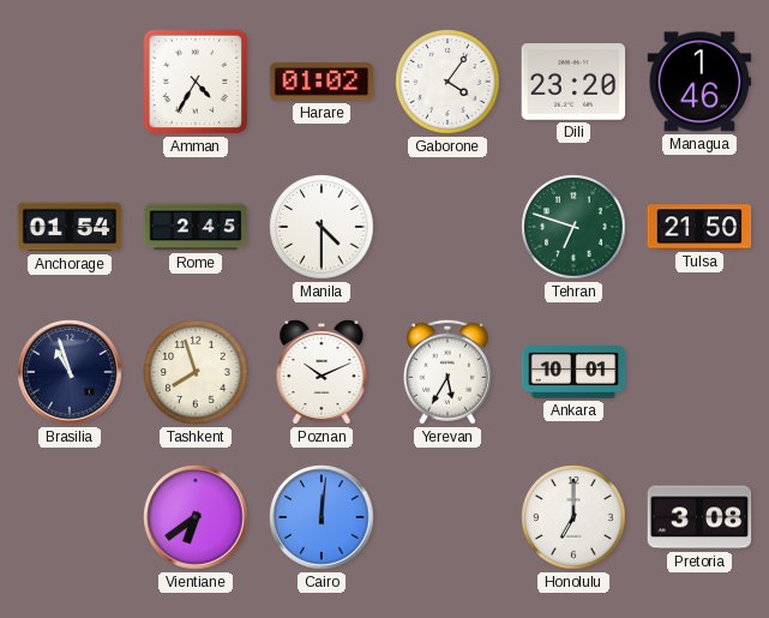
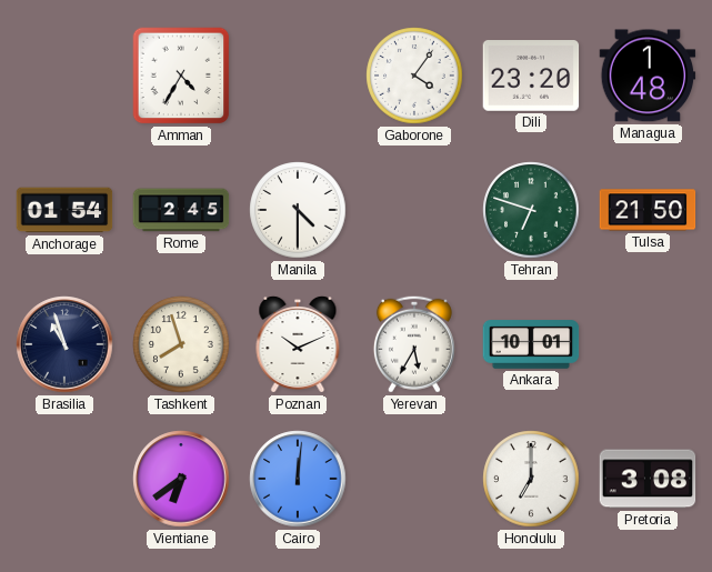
Harare: 01:02 -> none (322, 82)
Managua: 1:46 -> 1:48 (648, 76)
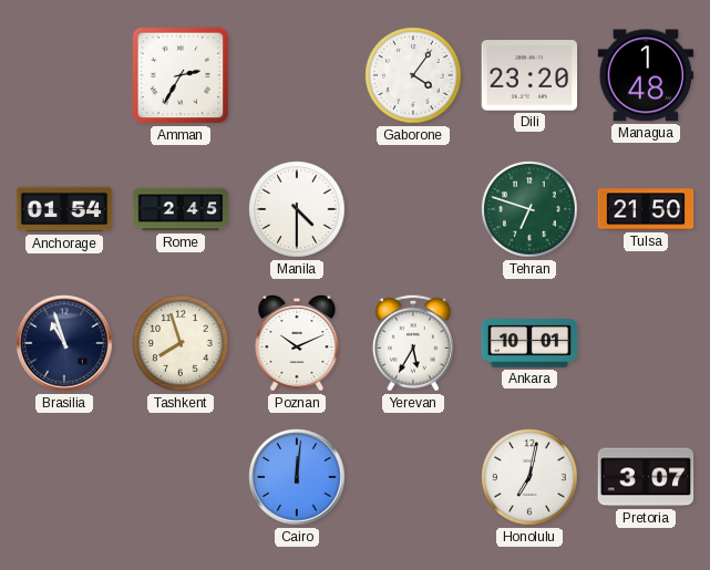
Amman: 4:35 -> 2:35 (181, 75)
Vientiane: 6:39 -> none (181, 479)
Honolulu: 7:00 -> 7:02 (529, 477)
Pretoria: 3:08 -> 3:07 (646, 477)
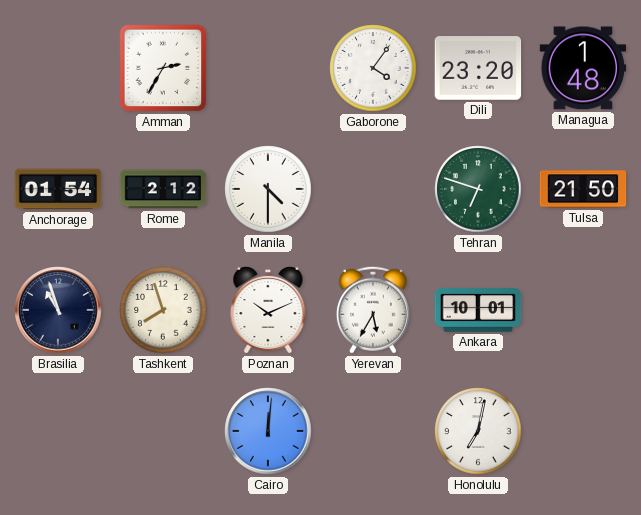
Rome: 2:45 -> 2:12 (163, 189)
Pretoria: 3:07 -> none (646, 477)
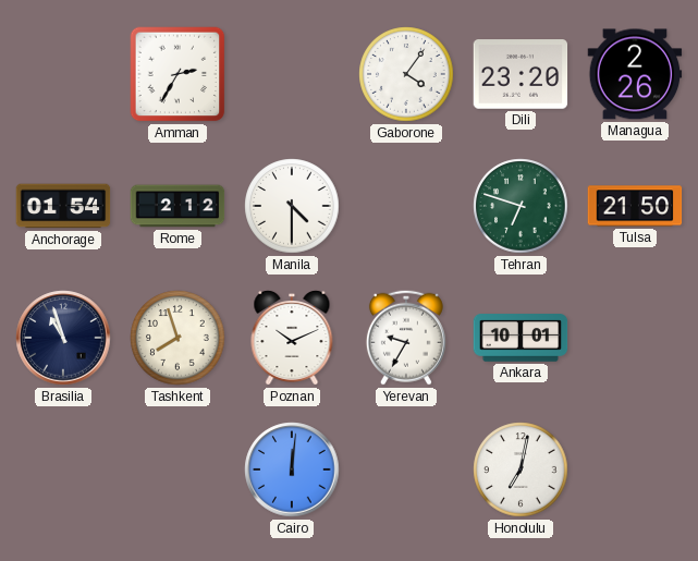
Managua: 1:48 -> 2:26 (635, 74)
Yerevan: 5:35 -> 9:35 (406, 338)
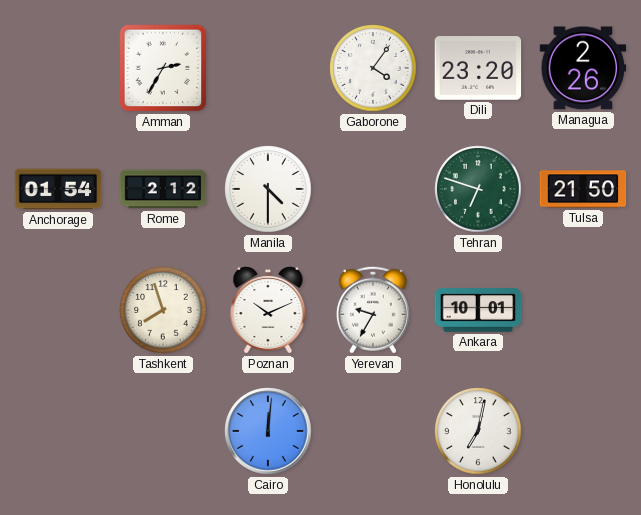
Brasilia: 10:57 -> none (63, 338)
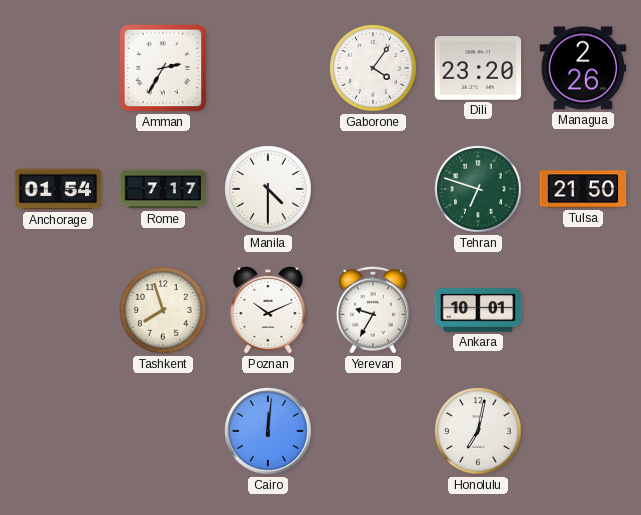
Rome: 2:12 -> 7:17 (163, 189)
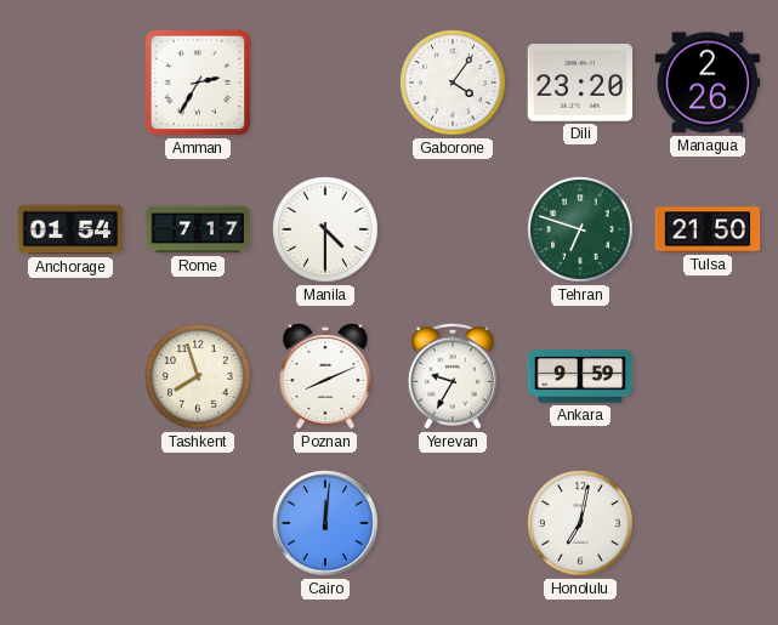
Poznan: 10:11 -> 8:11 (325, 376)
Ankara: 10:01 -> 9:59 (580, 376)
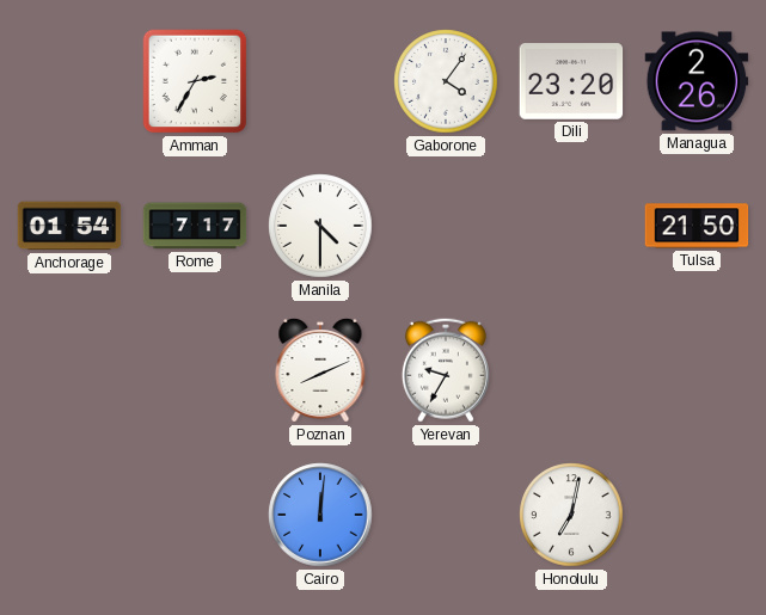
Tehran: 6:48 -> none (580, 229)
Tashkent: 7:57 -> none (198, 376)
Ankara: 9:59 -> none (580, 376)
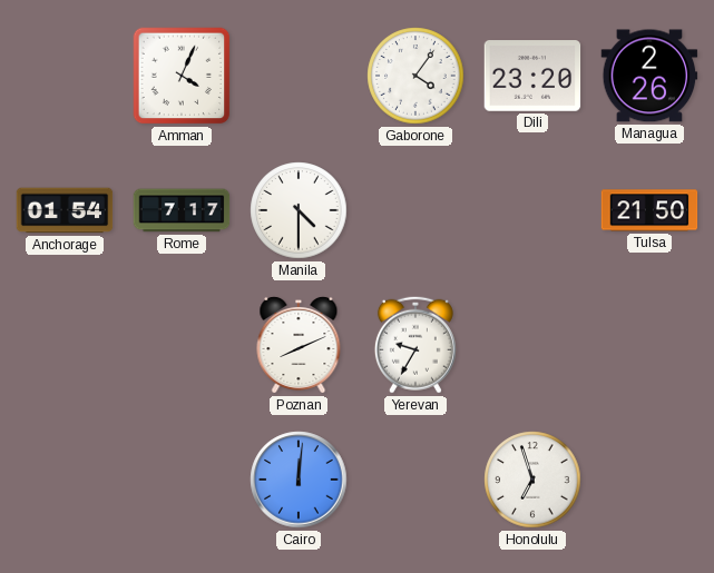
Amman: 2:35 -> 4:04 (182, 76)
Honolulu: 7:02 -> 6:57 (532, 480)
